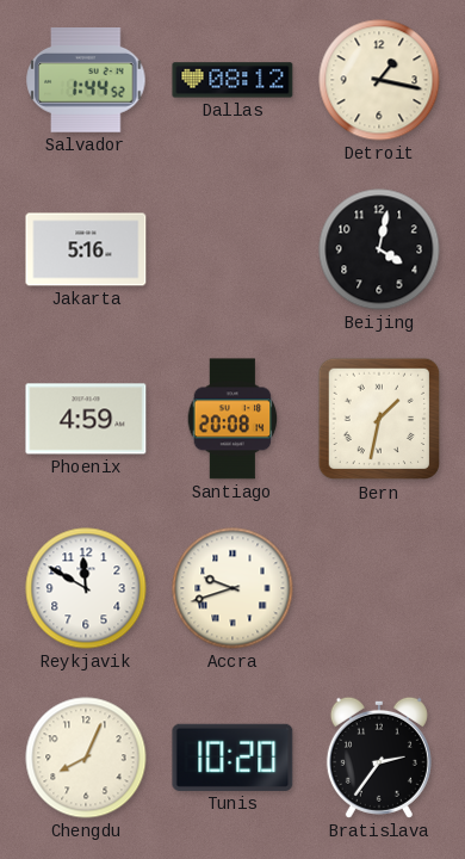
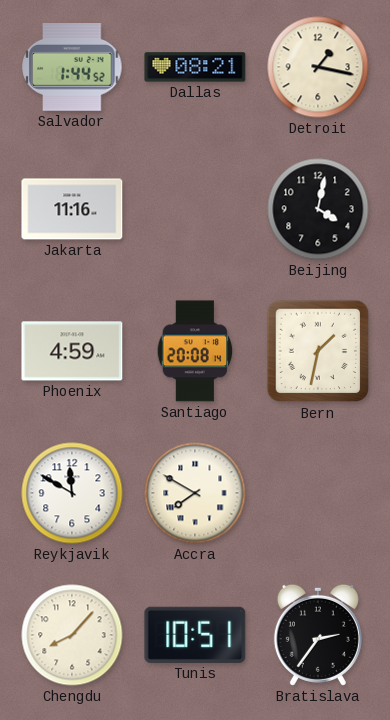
Dallas: 08:12 -> 08:21 (195, 67)
Jakarta: 5:16 -> 11:16 (72, 209)
Accra: 9:42 -> 7:50 (195, 493)
Chengdu: 8:04 -> 8:07 (72, 635)
Tunis: 10:20 -> 10:51 (195, 635)
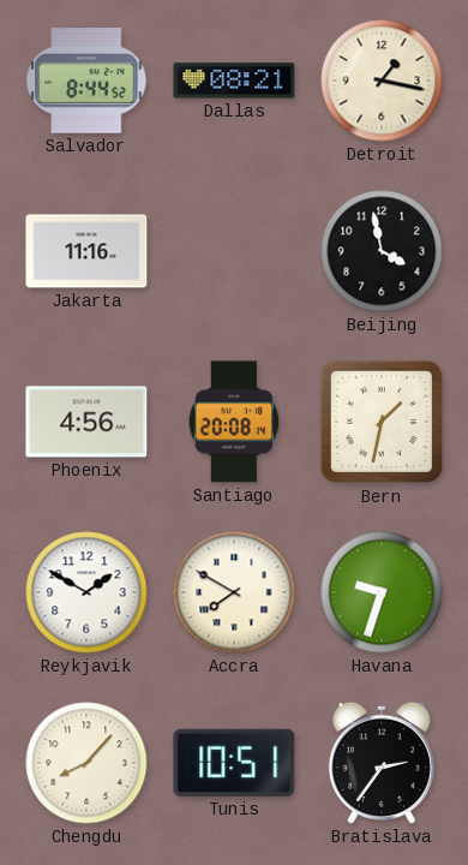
Salvador: 1:44 -> 8:44 (86, 82)
Beijing: 4:02 -> 3:58 (382, 251)
Phoenix: 4:59 -> 4:56 (86, 422)
Reykjavik: 11:50 -> 1:50 (86, 592)
Havana: none -> 9:33 (382, 592)
